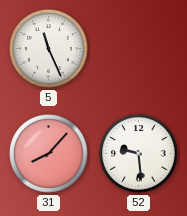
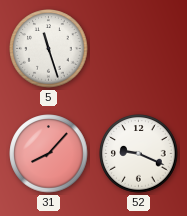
5: 11:26 -> 11:27 (49, 49)
52: 9:29 -> 9:19 (139, 154)
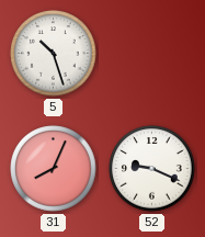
5: 11:27 -> 10:27 (54, 54)
31: 8:07 -> 8:04 (54, 169)
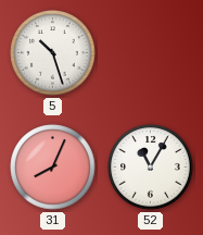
52: 9:19 -> 11:05 (151, 168)
